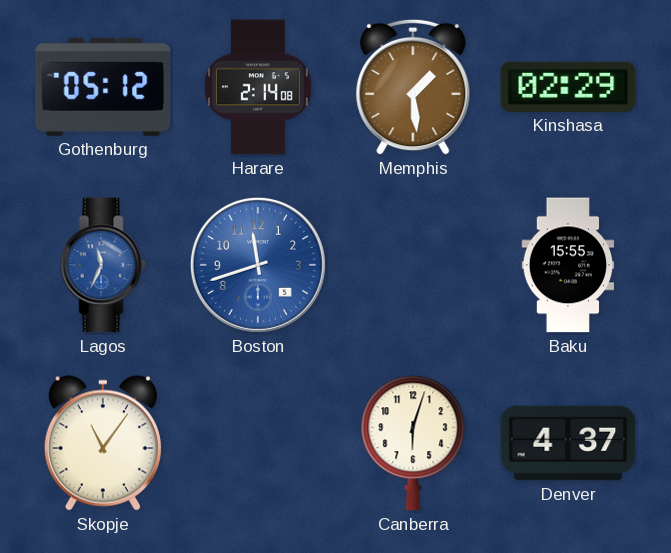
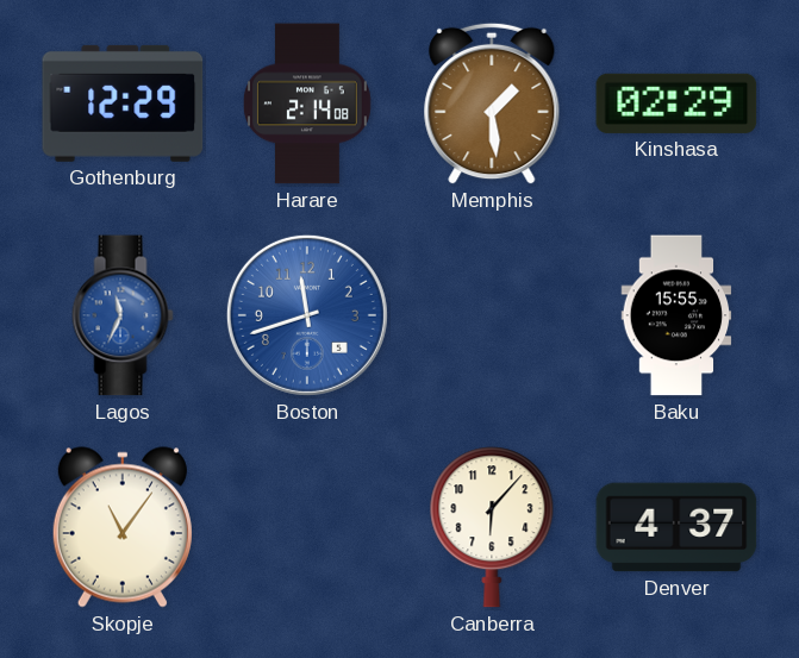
Gothenburg: 05:12 -> 12:29 (123, 104)
Canberra: 6:03 -> 6:07 (492, 527)
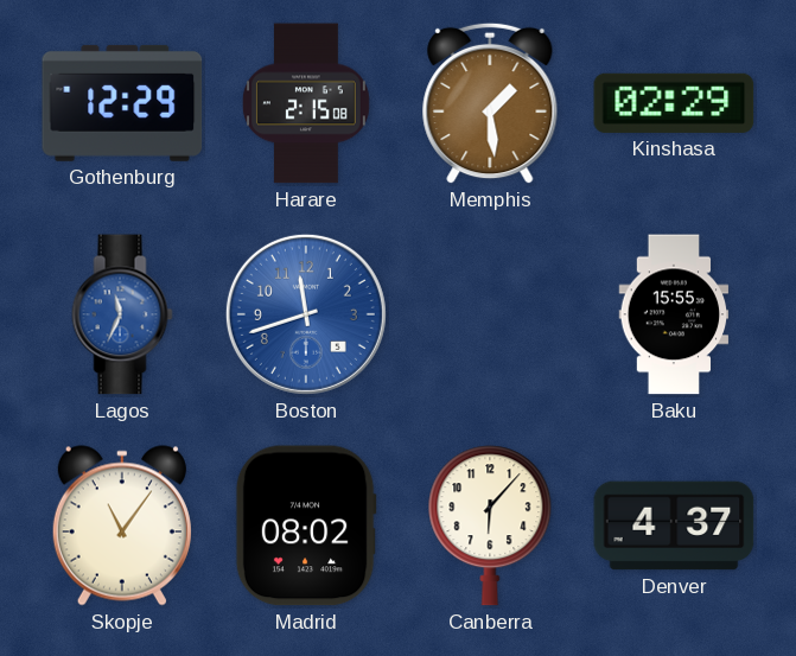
Harare: 2:14 -> 2:15 (306, 103)
Madrid: none -> 08:02 (306, 526)
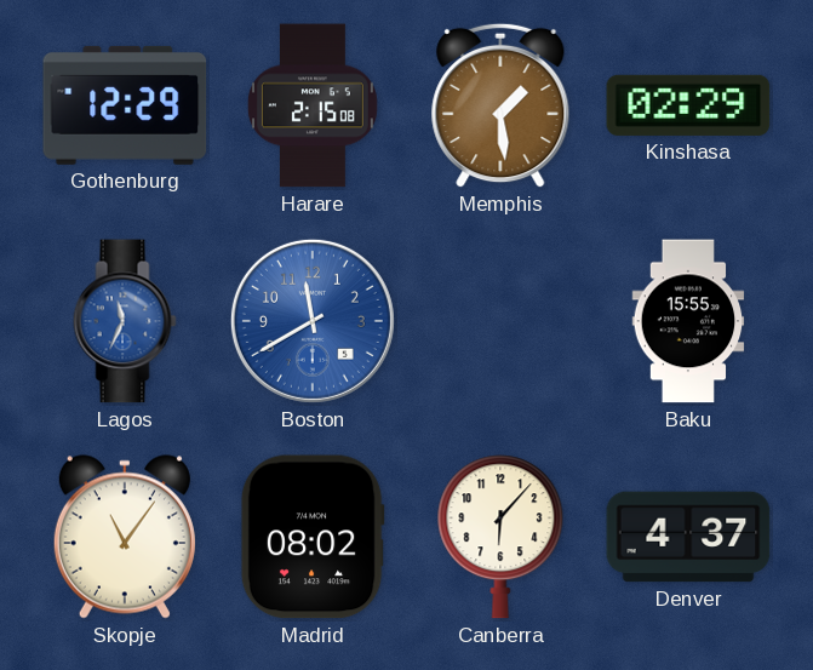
Boston: 11:42 -> 11:40 (313, 321)
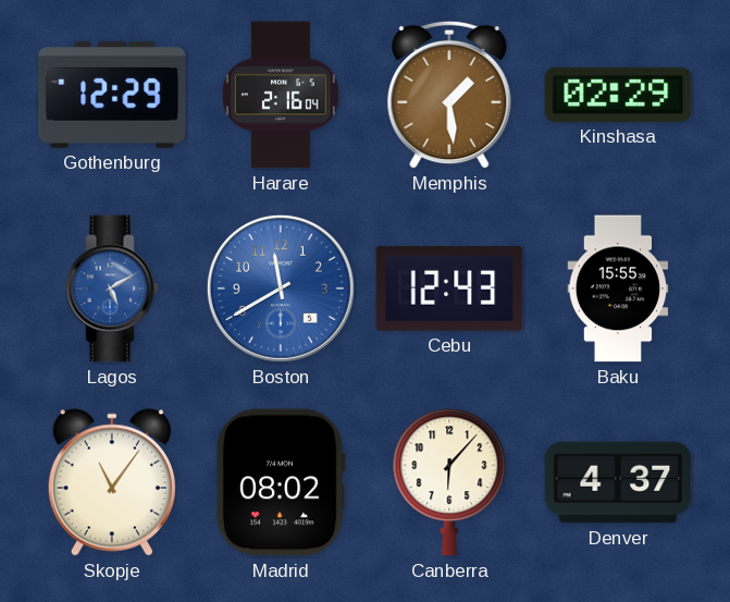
Harare: 2:15 -> 2:16 (281, 95)
Lagos: 11:34 -> 5:10 (112, 288)
Cebu: none -> 12:43 (449, 288)
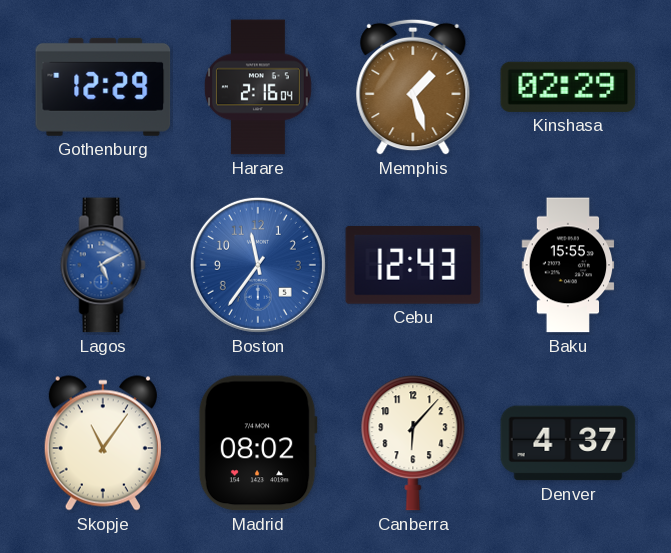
Memphis: 1:29 -> 1:27 (413, 87)
Boston: 11:40 -> 11:36 (258, 265)
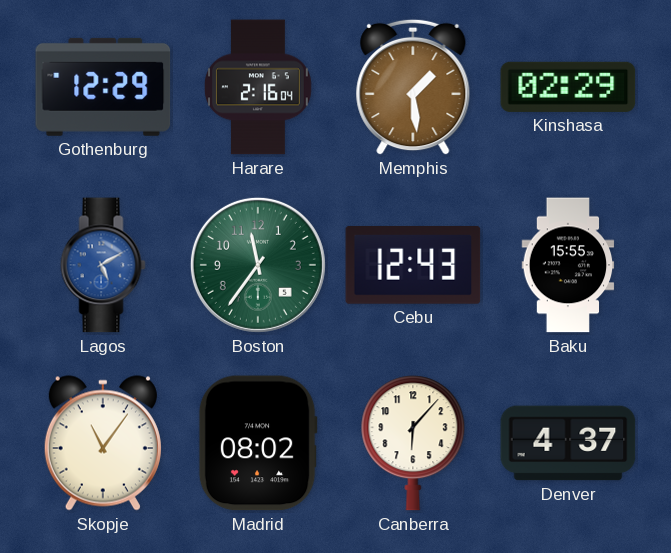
Memphis: 1:27 -> 1:29 (413, 87)
Boston dial: blue -> green (258, 265)
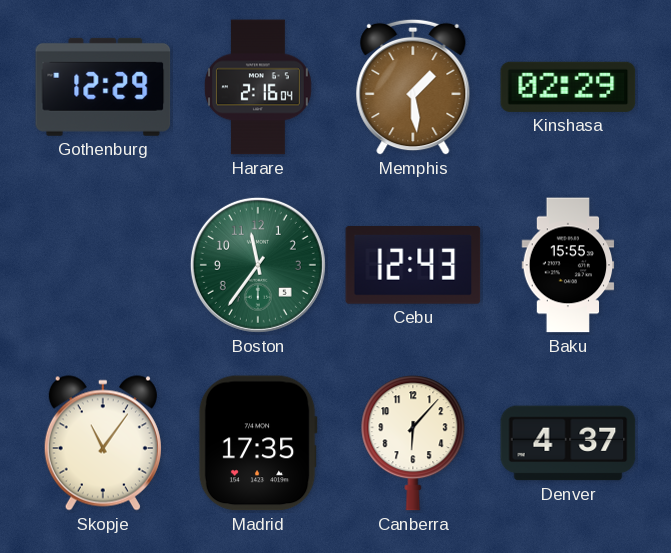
Lagos: 5:10 -> none (103, 265)
Madrid: 08:02 -> 17:35 (258, 443)
